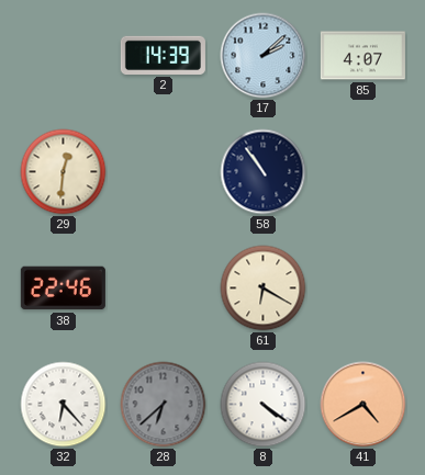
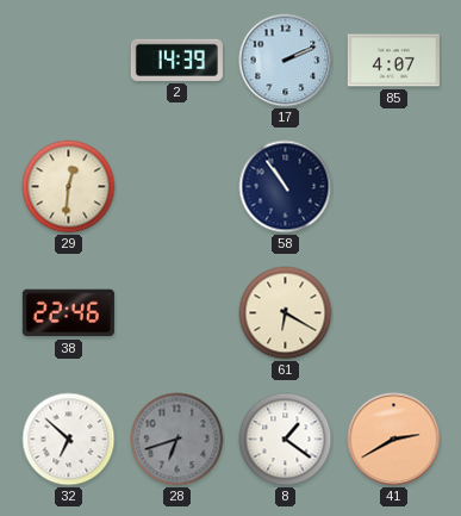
17: 2:08 -> 2:11 (286, 61)
32: 6:23 -> 6:52 (69, 440)
28: 6:38 -> 6:42 (177, 440)
8: 4:21 -> 1:21 (286, 440)
41: 4:40 -> 2:40 (394, 440)
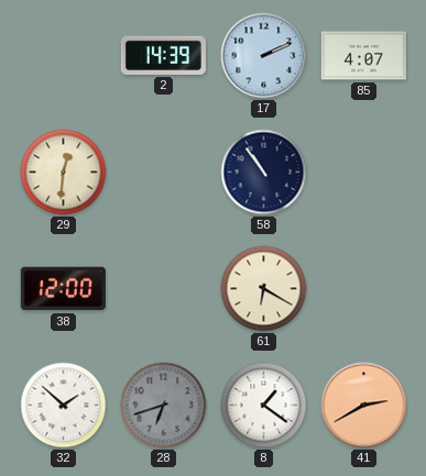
38: 22:46 -> 12:00 (63, 289)
32: 6:52 -> 1:52 (64, 406)
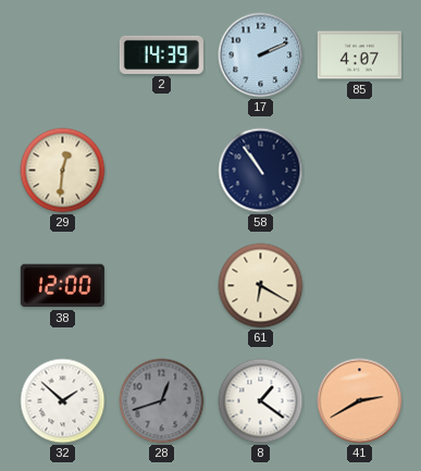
28: 6:42 -> 12:42 (162, 401)
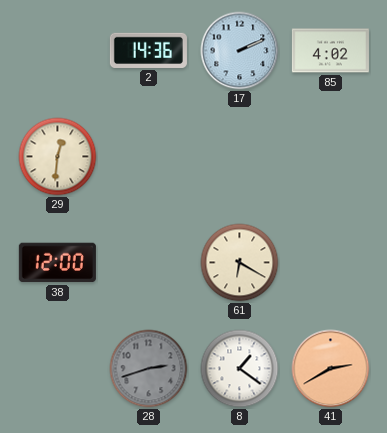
2: 14:39 -> 14:36 (148, 50)
85: 4:07 -> 4:02 (330, 51)
58: 10:54 -> none (261, 171)
32: 1:52 -> none (63, 401)
28: 12:42 -> 2:42 (149, 369)
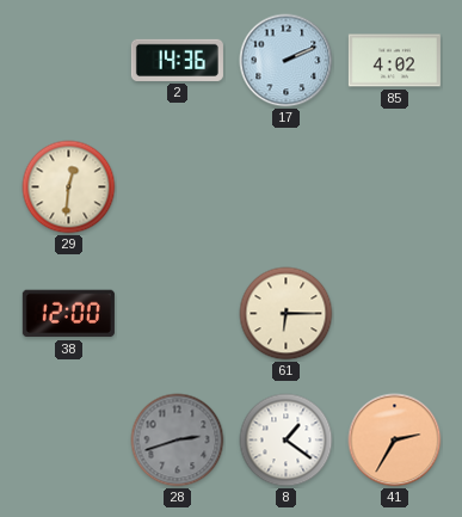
61: 6:20 -> 6:15 (287, 314)
41: 2:40 -> 2:35 (395, 441)
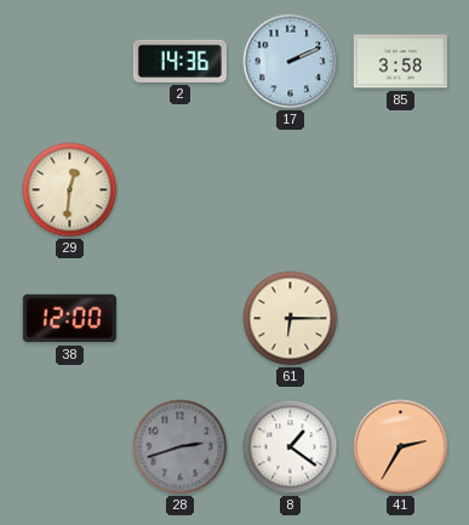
85: 4:02 -> 3:58 (400, 62)
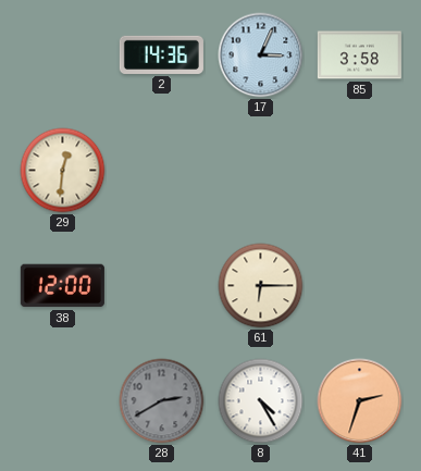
17: 2:11 -> 3:04 (261, 55)
28: 2:42 -> 2:40 (162, 401)
8: 1:21 -> 4:25 (261, 401)
41: 2:35 -> 2:33 (360, 401)
